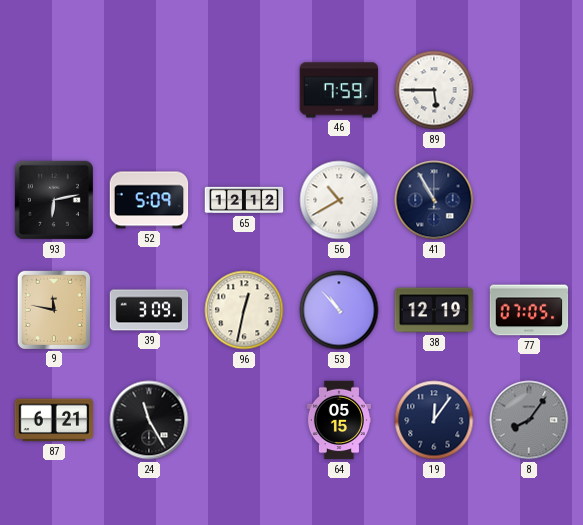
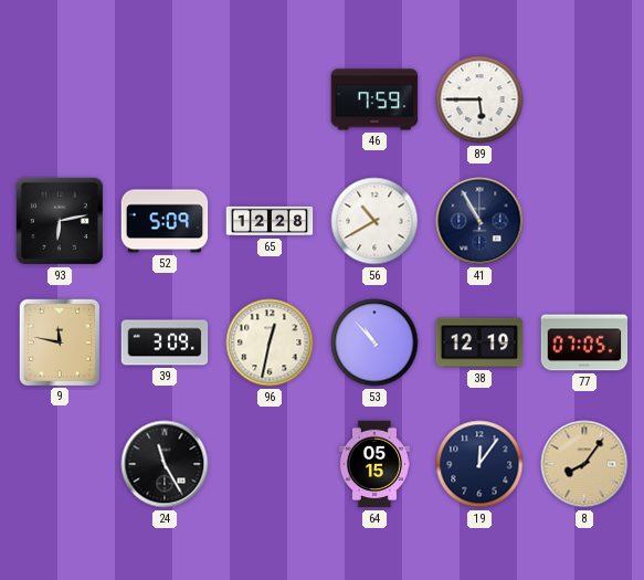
65: 12:12 -> 12:28 (270, 221)
87: 6:21 -> none (54, 420)
8 dial: grey -> champagne (584, 464)
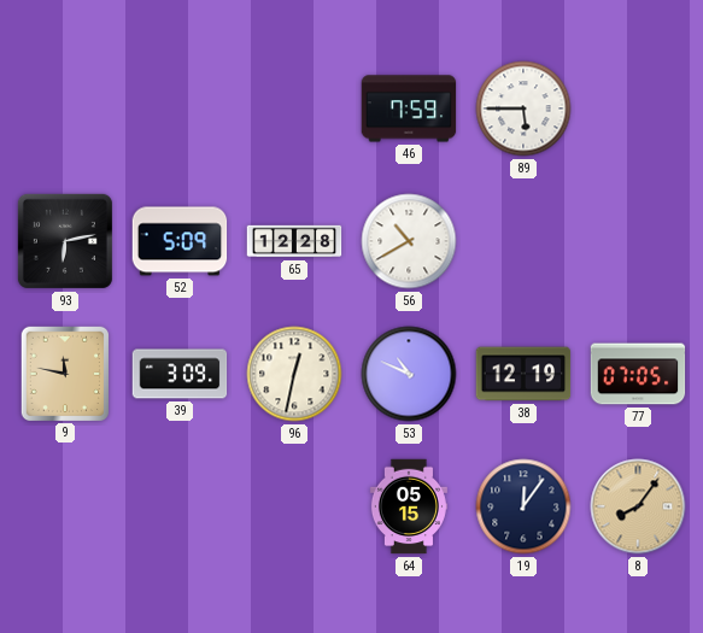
41: 10:55 -> none (479, 221)
53: 10:53 -> 10:49 (409, 374)
24: 11:25 -> none (165, 464)
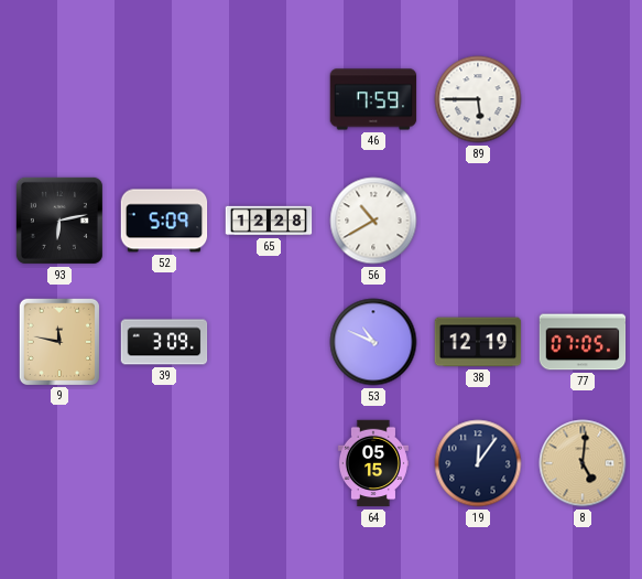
96: 12:32 -> none (294, 374)
8: 8:06 -> 5:01 (583, 463)
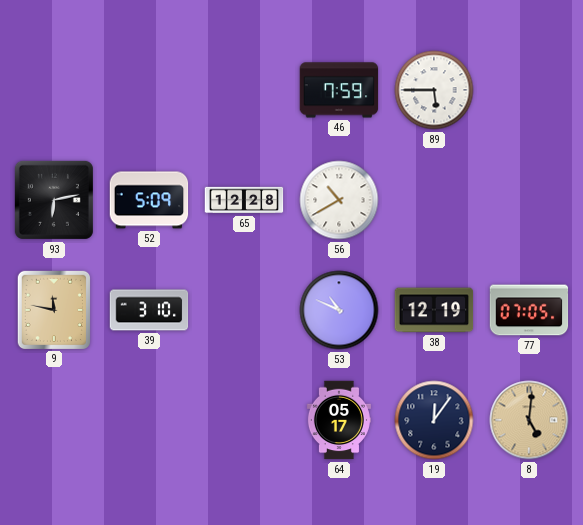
39: 3:09 -> 3:10 (149, 310)
64: 05:15 -> 05:17 (339, 420)
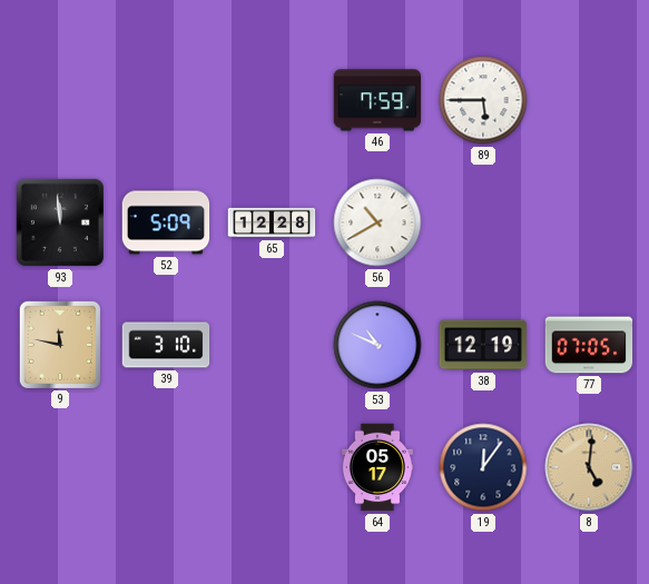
93: 6:13 -> 11:59 (60, 222)
